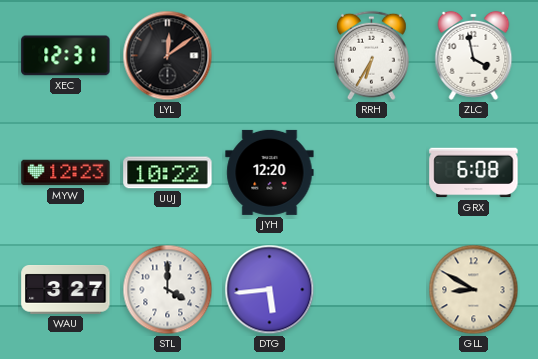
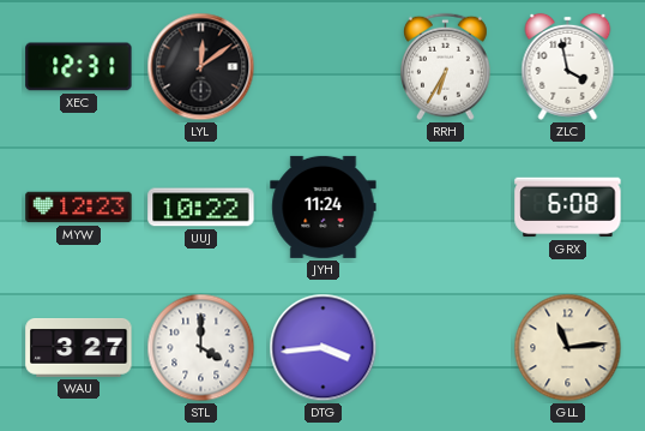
JYH: 12:20 -> 11:24 (324, 206)
DTG: 5:44 -> 3:44 (324, 348)
GLL: 8:50 -> 11:14 (568, 348)
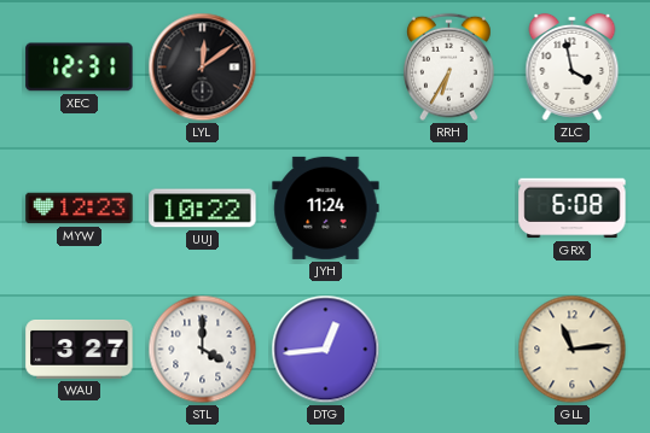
DTG: 3:44 -> 12:44 (326, 350)
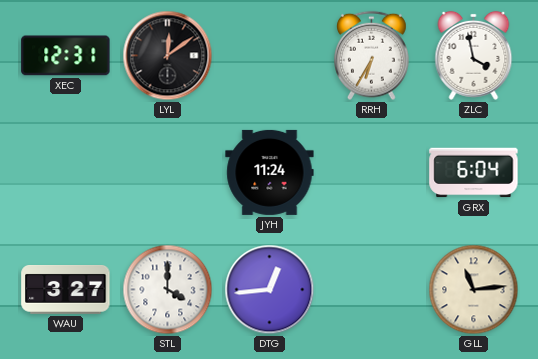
MYW: 12:23 -> none (80, 209)
UUJ: 10:22 -> none (203, 209)
GRX: 6:08 -> 6:04 (474, 173)
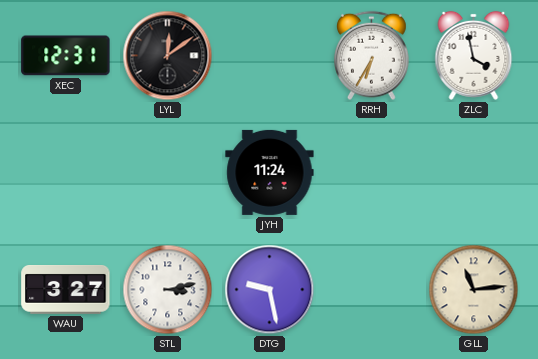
GRX: 6:04 -> none (474, 173)
STL: 4:00 -> 3:13 (168, 290)
DTG: 12:44 -> 9:28 (270, 290)
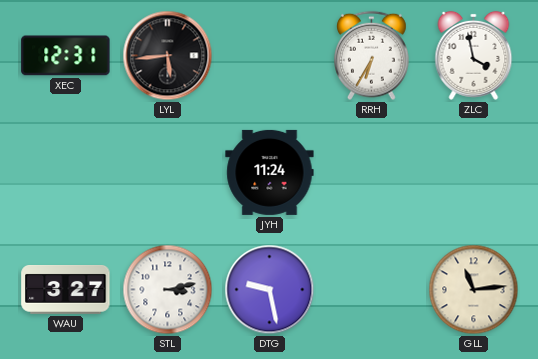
LYL: 12:09 -> 5:44 (168, 56)
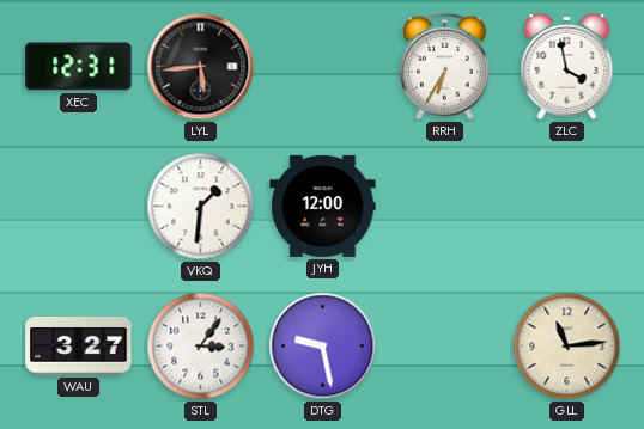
VKQ: none -> 1:31 (201, 207)
JYH: 11:24 -> 12:00 (323, 206)
STL: 3:13 -> 3:06 (201, 347)
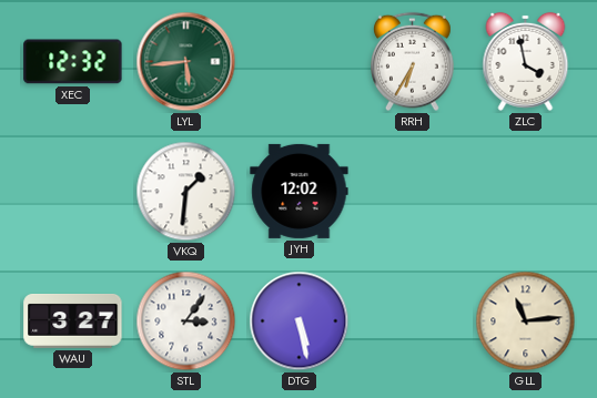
XEC: 12:31 -> 12:32 (73, 62)
LYL dial: black -> green (186, 62)
JYH: 12:00 -> 12:02 (300, 191)
DTG: 9:28 -> 5:28 (300, 322)
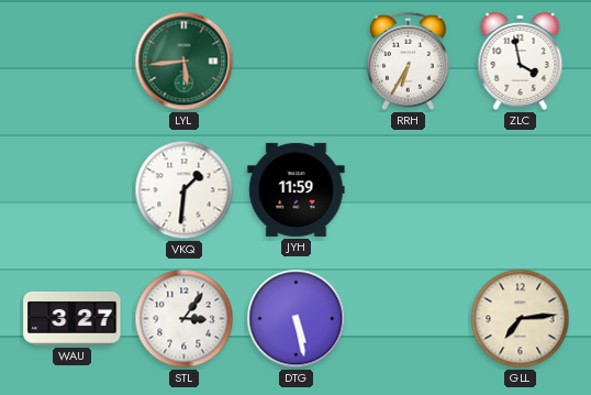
XEC: 12:32 -> none (73, 62)
JYH: 12:02 -> 11:59 (297, 189)
GLL: 11:14 -> 7:14 (521, 319)
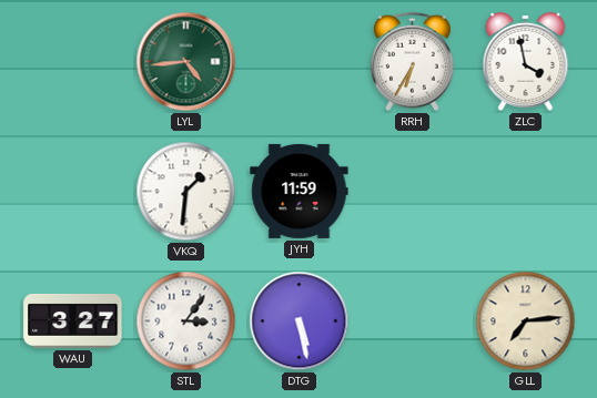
LYL: 5:44 -> 4:44 (186, 62)
